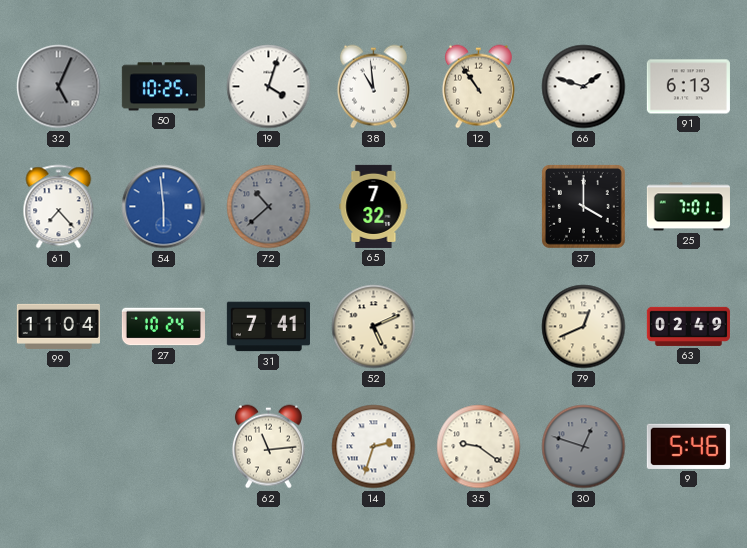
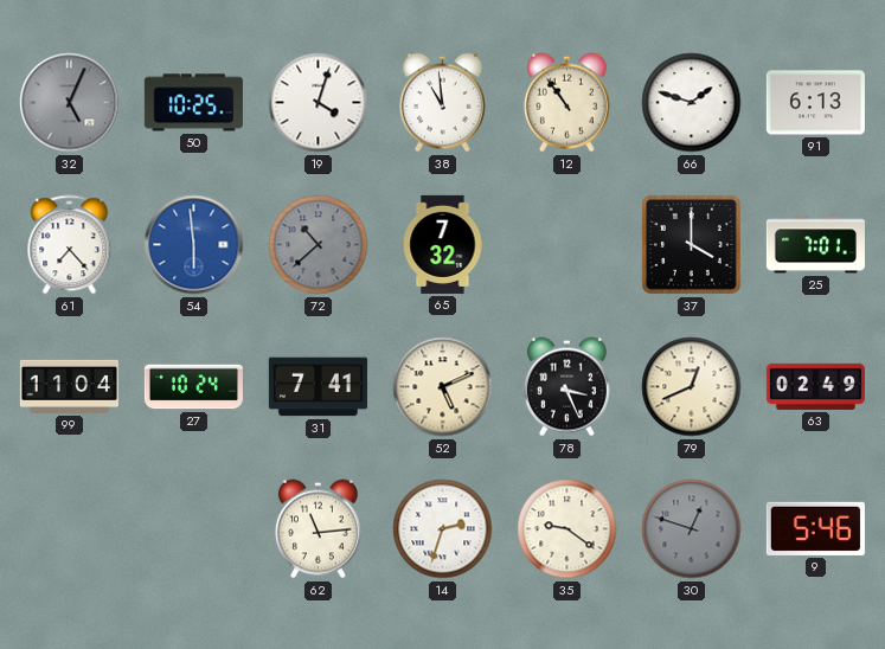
78: none -> 3:26 (566, 387)
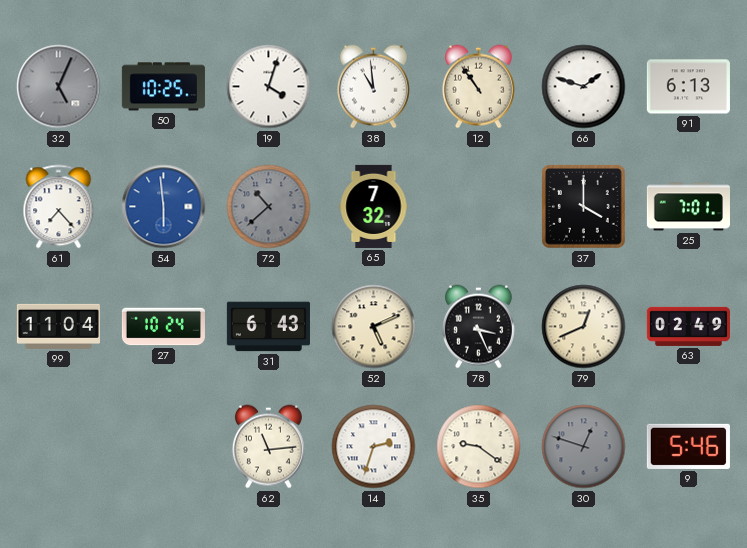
31: 7:41 -> 6:43 (268, 327)
